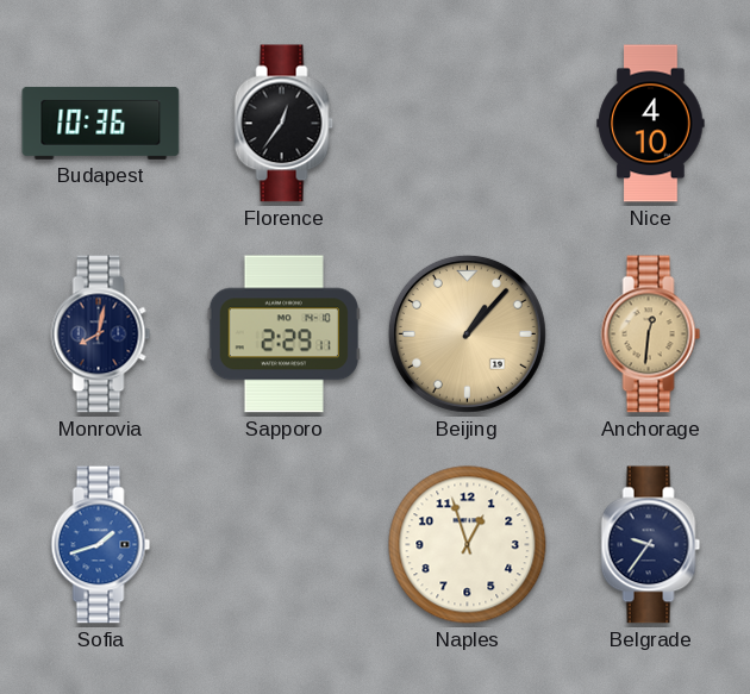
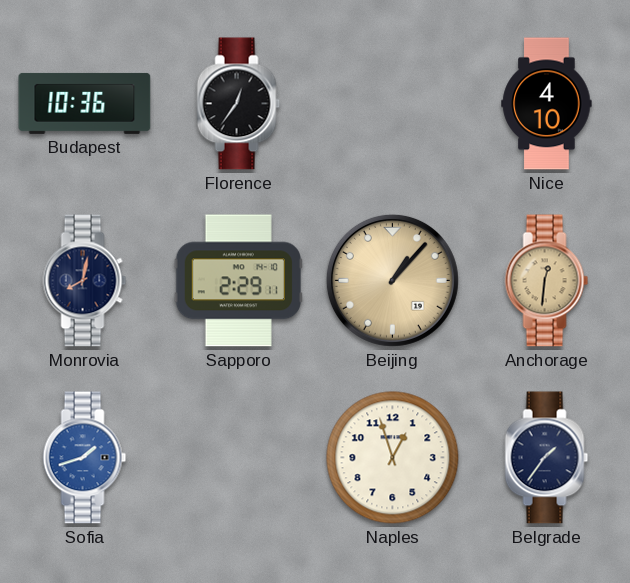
Belgrade: 9:36 -> 1:36 (547, 458)
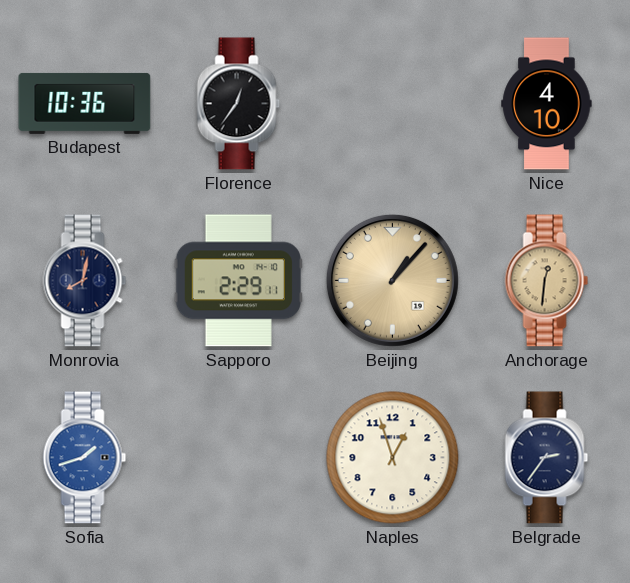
Belgrade: 1:36 -> 2:36 (547, 458)
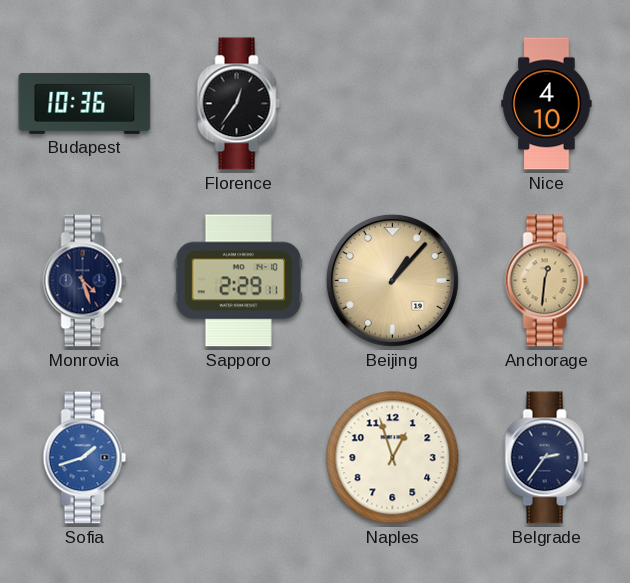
Monrovia: 8:02 -> 4:27 (85, 281)
